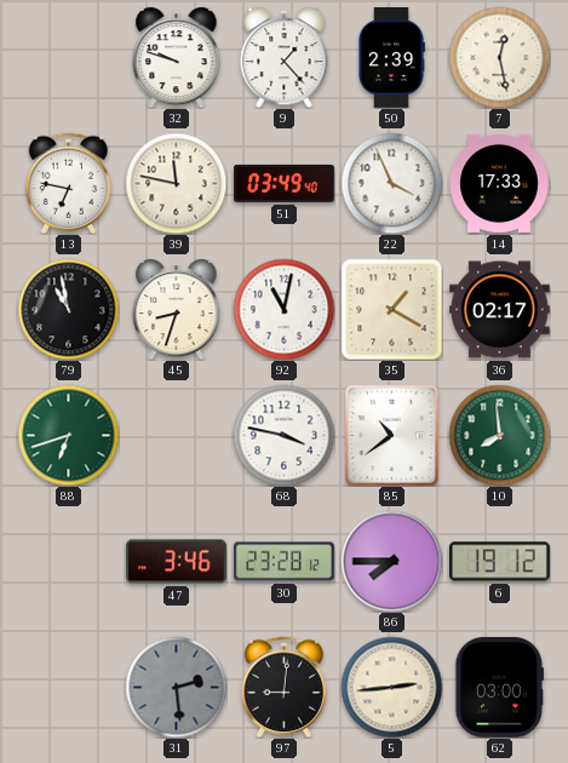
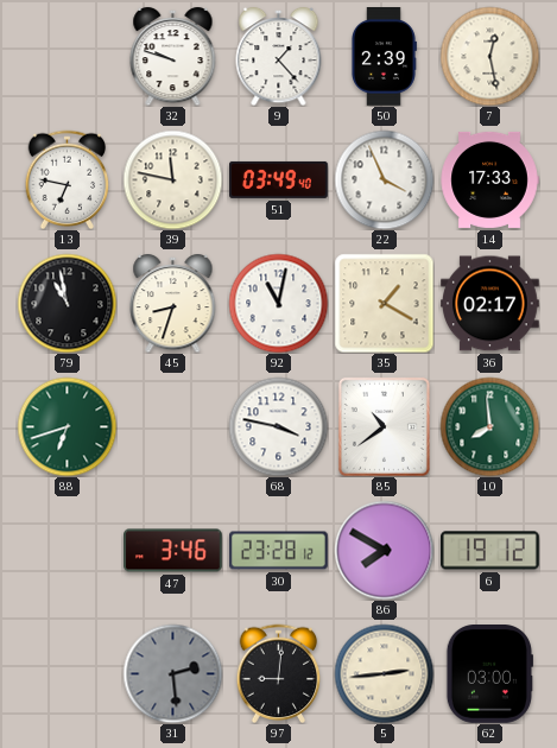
86: 7:45 -> 7:50 (384, 550)
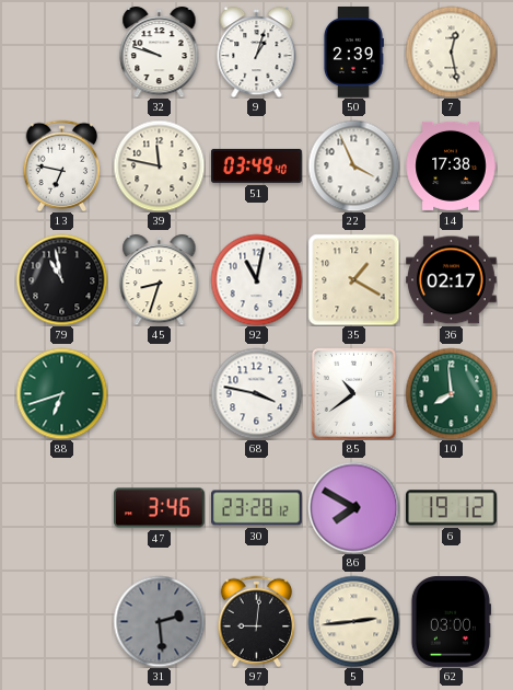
9: 1:23 -> 1:03 (257, 51)
14: 17:33 -> 17:38 (451, 165)
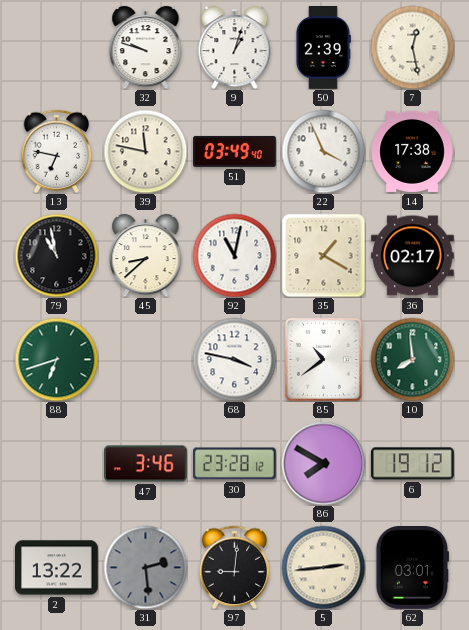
45: 8:33 -> 8:38 (146, 255)
2: none -> 13:22 (57, 568)
62: 03:00 -> 03:01 (412, 568)
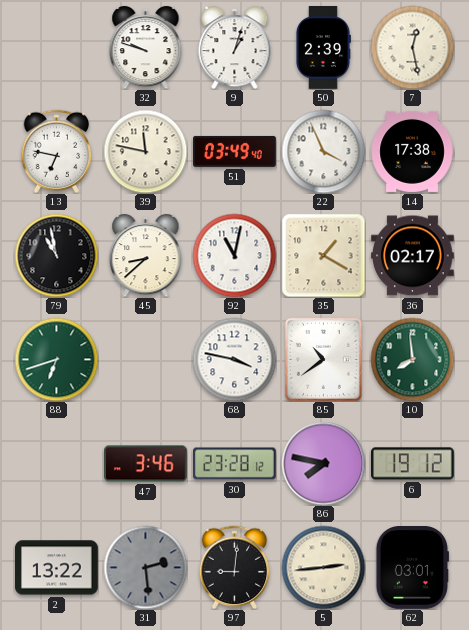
86: 7:50 -> 7:47 (323, 463)
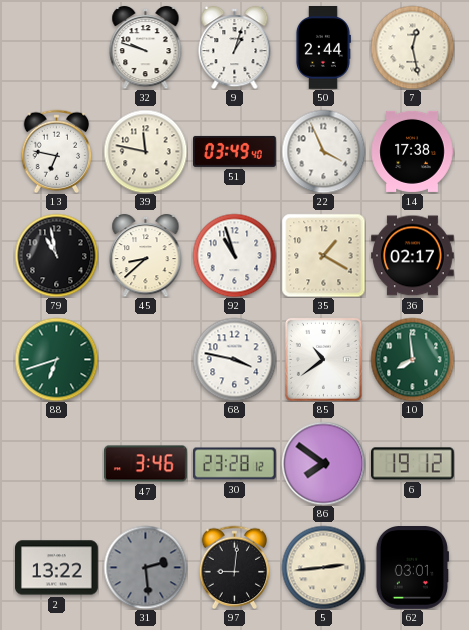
50: 2:39 -> 2:44 (323, 48)
92: 11:02 -> 10:57 (234, 255)
86: 7:47 -> 7:51 (323, 463)
